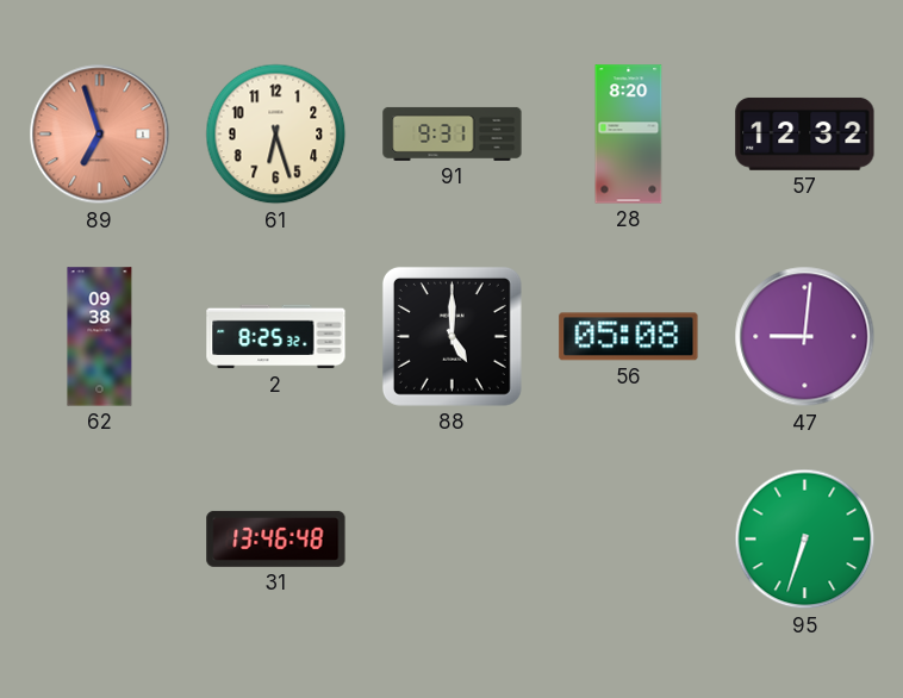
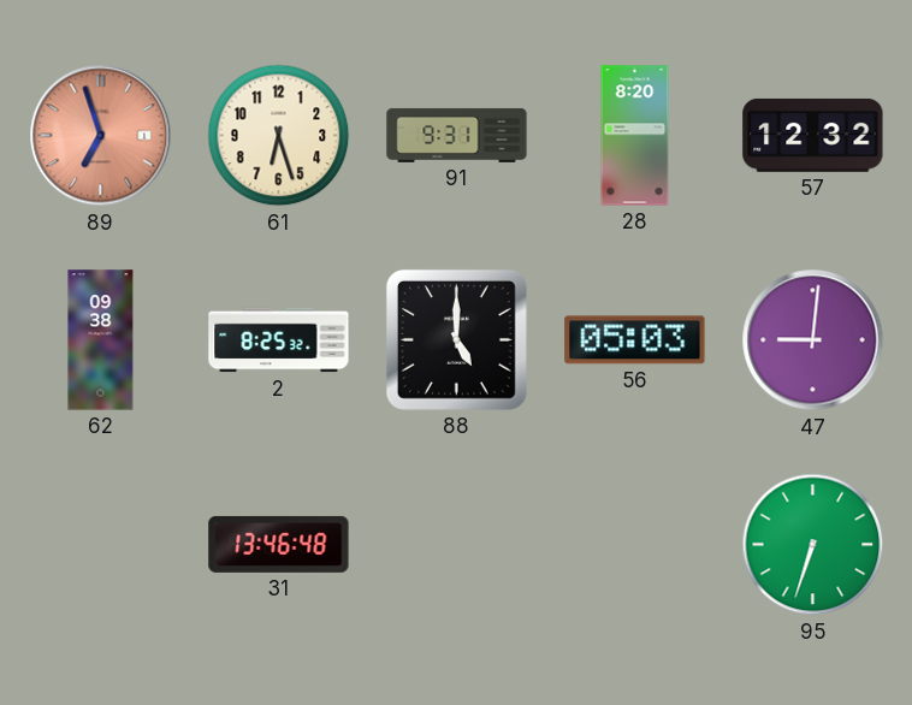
56: 05:08 -> 05:03 (635, 340)
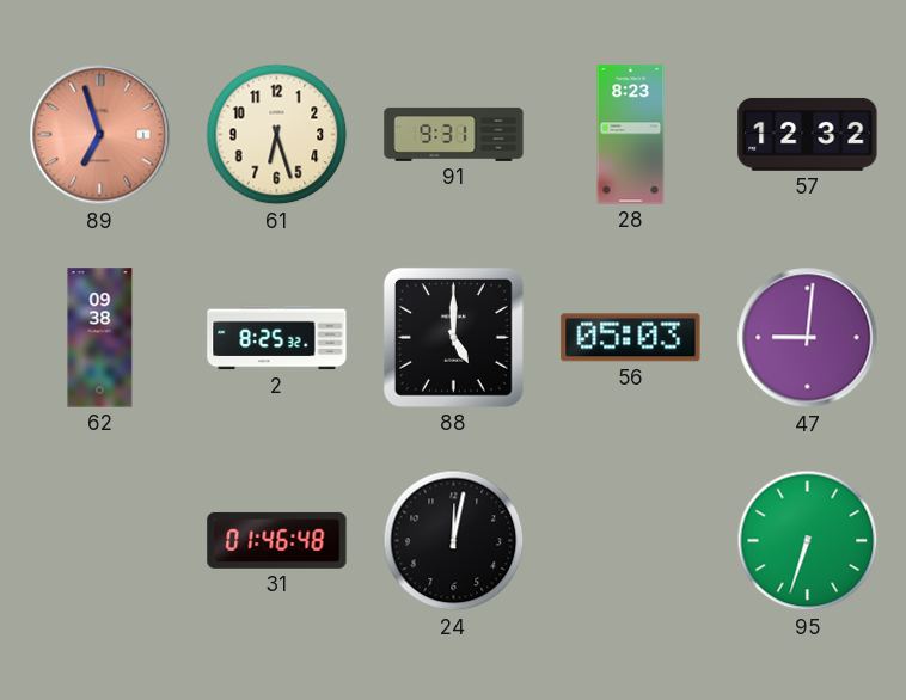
28: 8:20 -> 8:23 (631, 135)
31: 13:46 -> 01:46 (277, 540)
24: none -> 12:02 (454, 541)
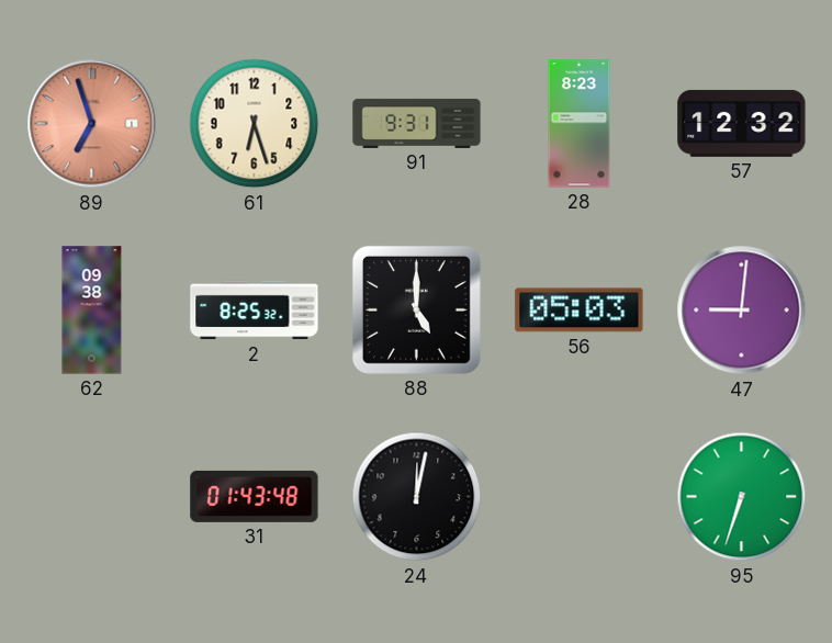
31: 01:46 -> 01:43 (255, 496)
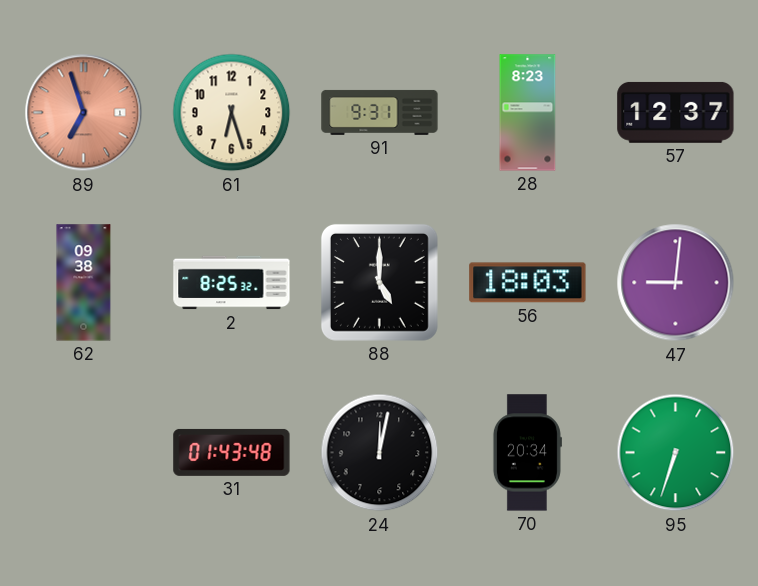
57: 12:32 -> 12:37 (676, 112)
56: 05:03 -> 18:03 (528, 283)
70: none -> 20:34 (527, 453)
